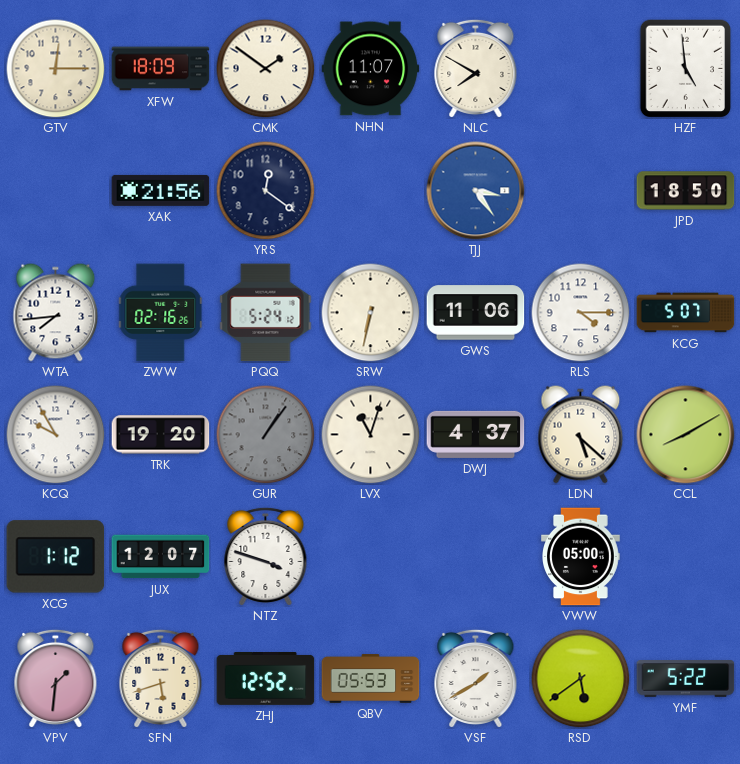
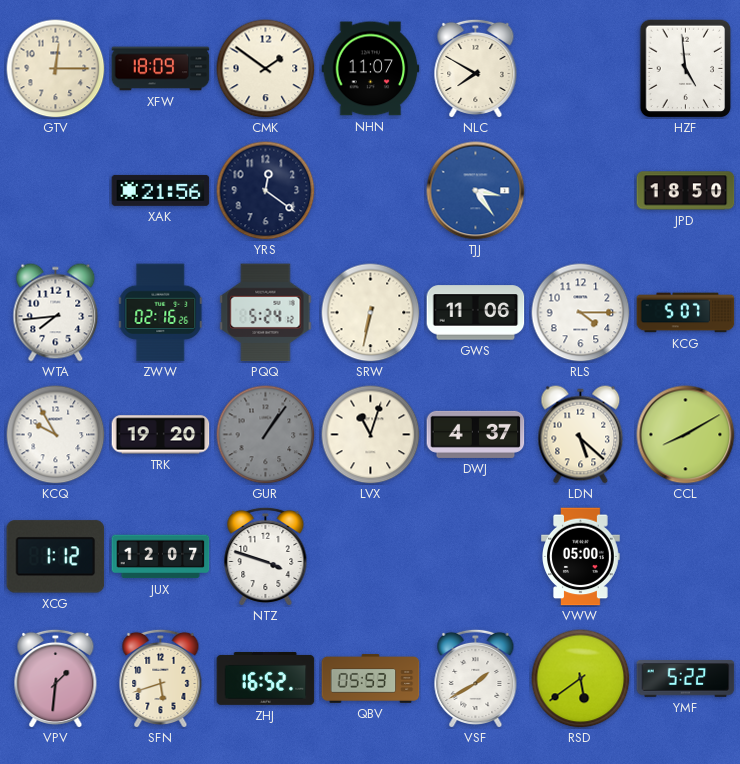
ZHJ: 12:52 -> 16:52 (266, 679)
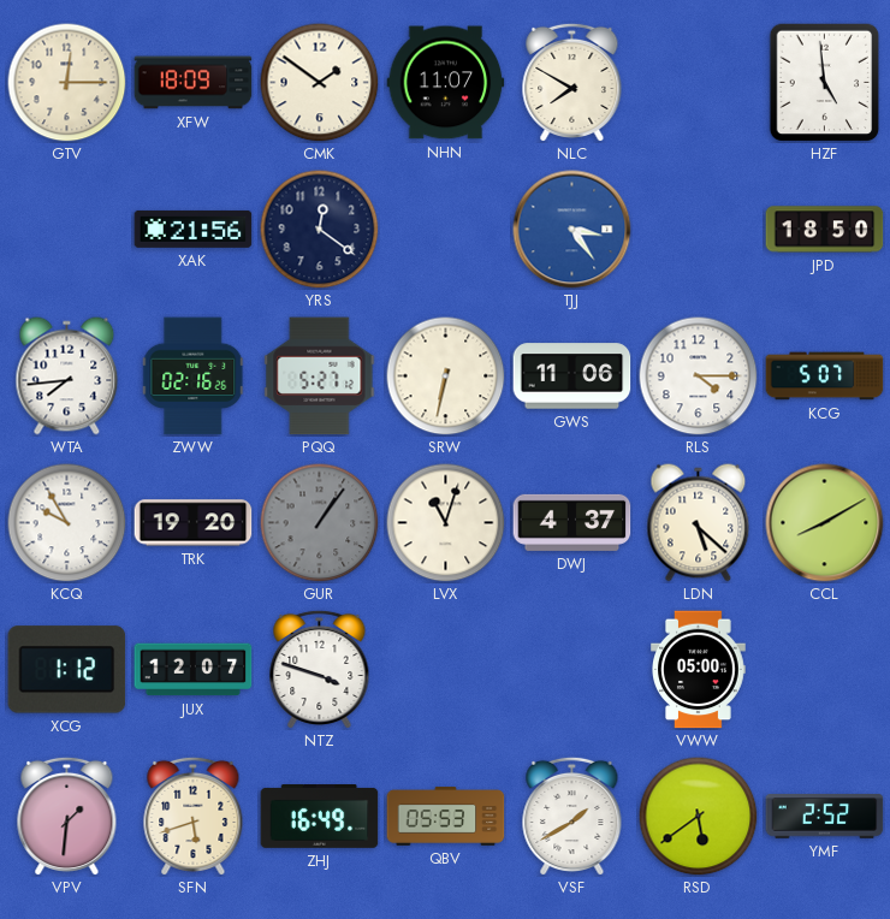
PQQ: 5:24 -> 5:27 (320, 377)
ZHJ: 16:52 -> 16:49 (320, 817)
YMF: 5:22 -> 2:52 (825, 817)
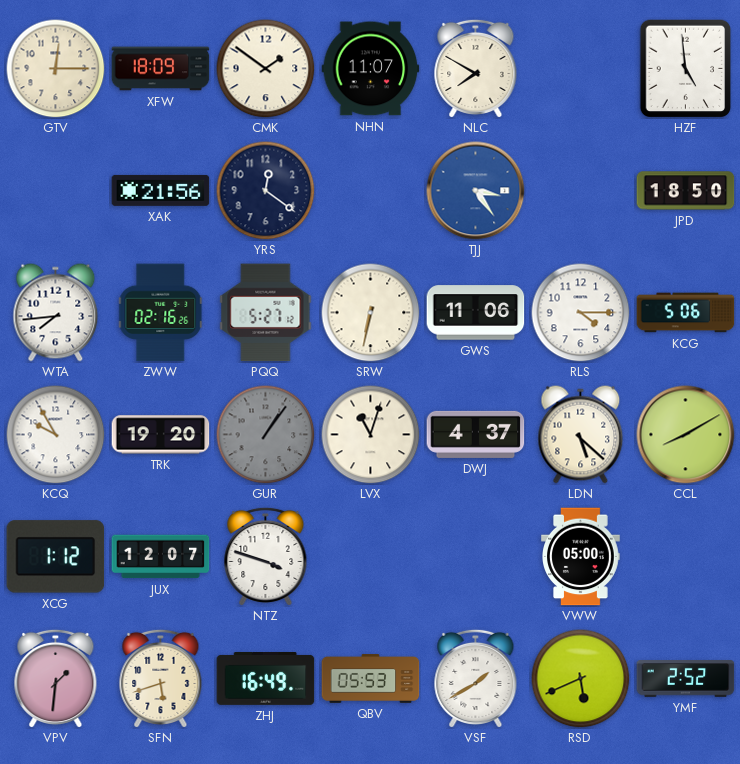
KCG: 5:07 -> 5:06 (686, 313)
RSD: 5:39 -> 5:41 (581, 679)
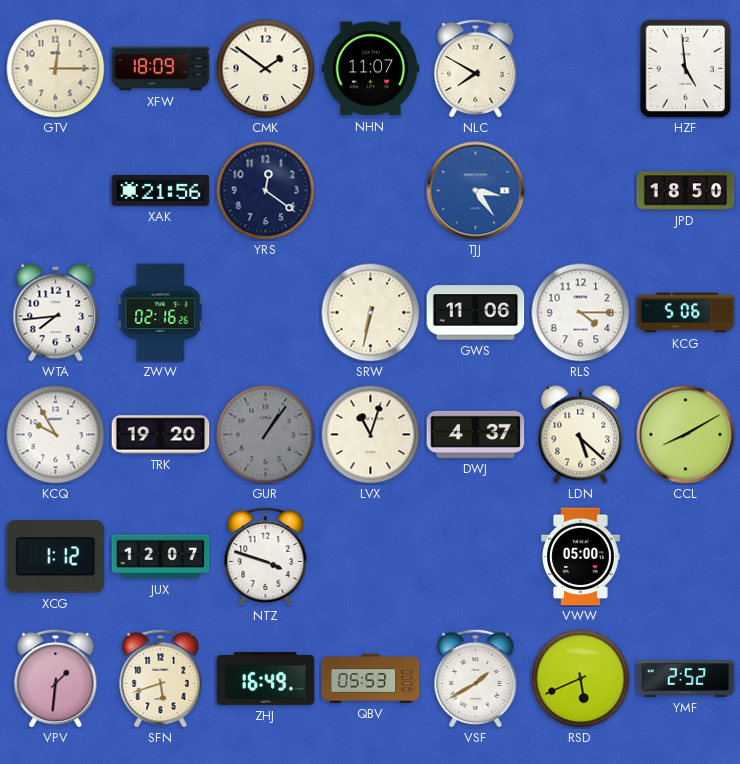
PQQ: 5:27 -> none (266, 313)
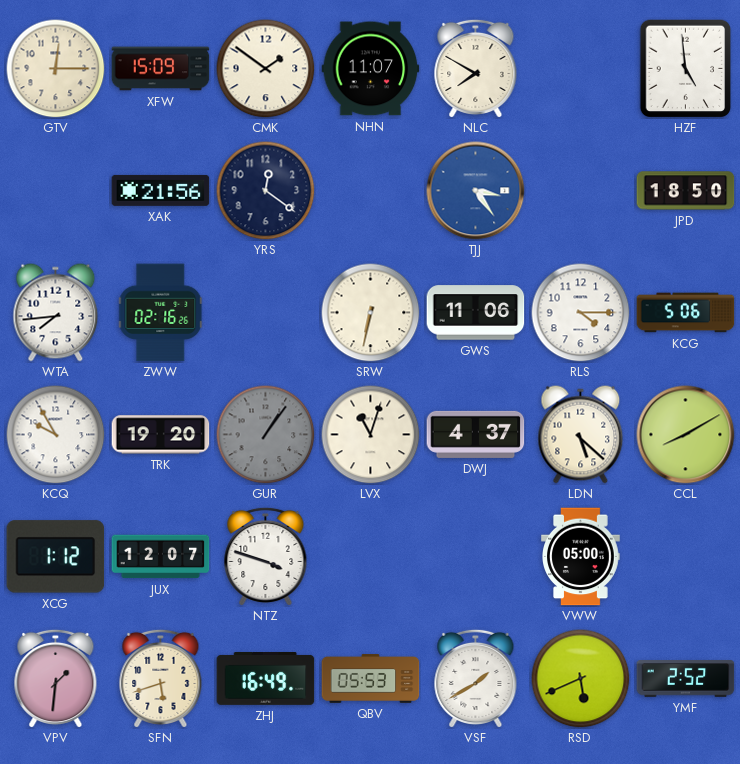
XFW: 18:09 -> 15:09 (161, 69)
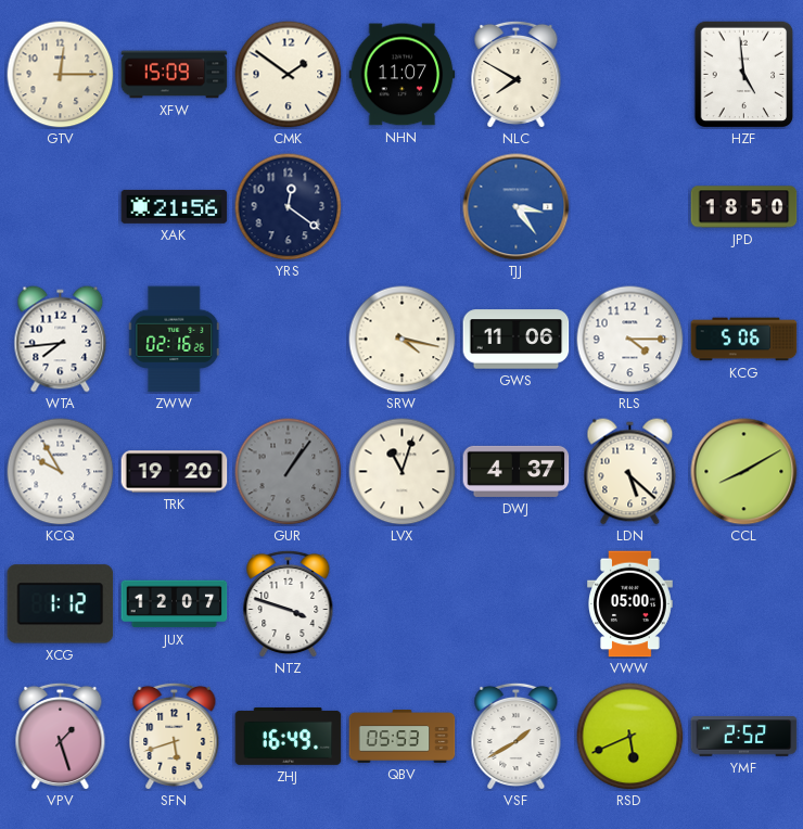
SRW: 6:32 -> 4:17 (403, 340)
VPV: 1:31 -> 1:27 (61, 736)
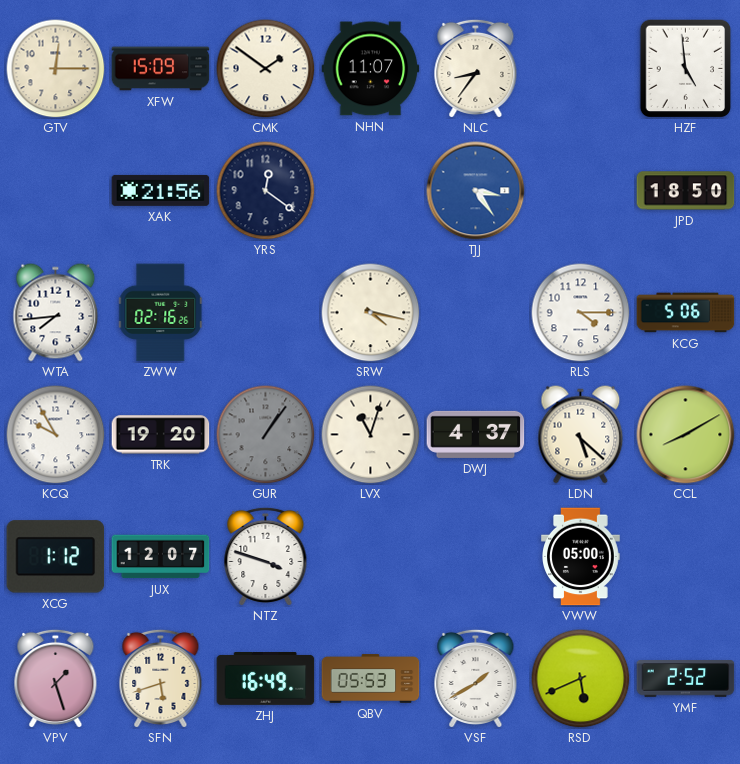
NLC: 7:50 -> 8:36 (476, 68)
GWS: 11:06 -> none (517, 340)
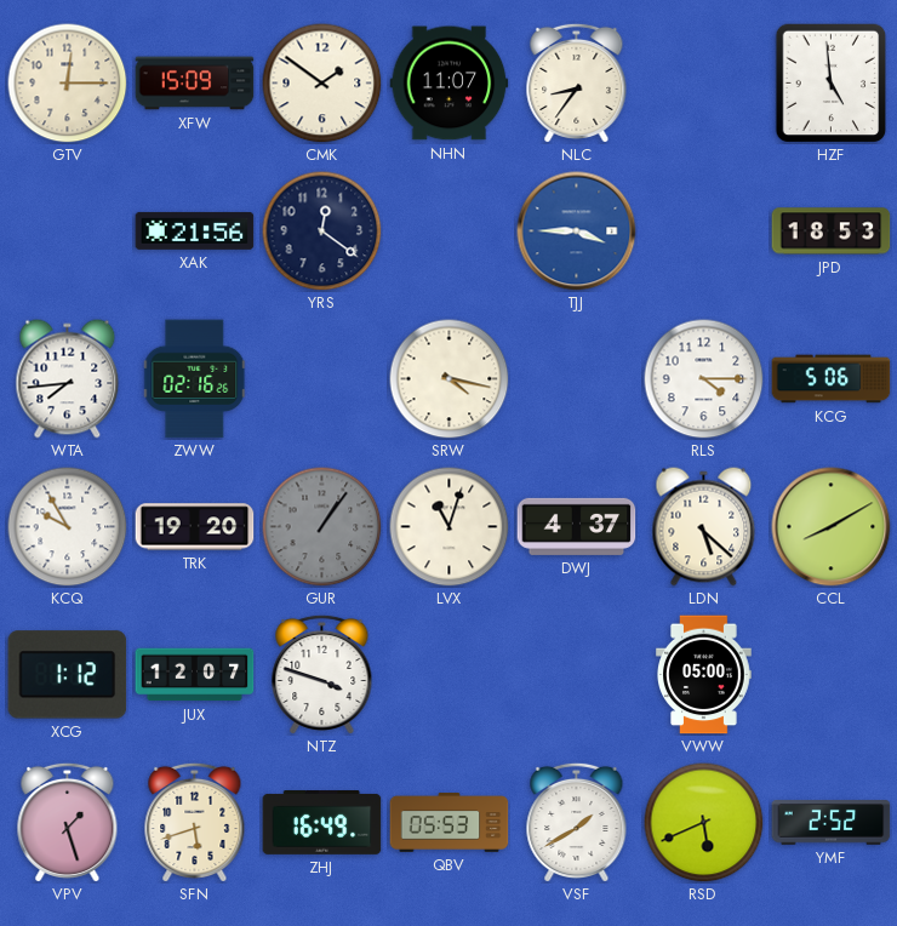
TJJ: 3:24 -> 3:45 (577, 232)
JPD: 18:50 -> 18:53 (832, 232)
